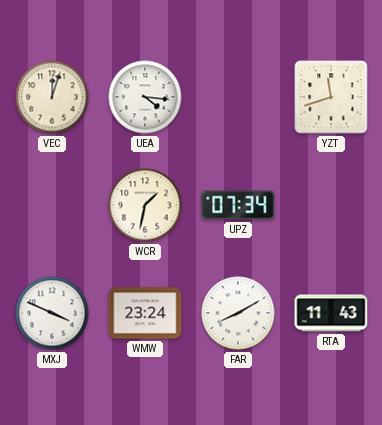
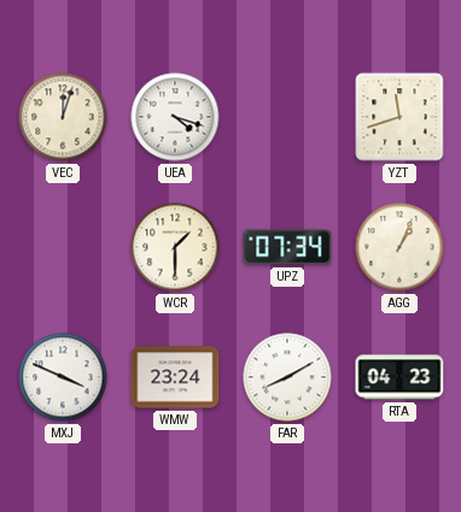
UEA: 4:16 -> 4:18 (175, 117)
WCR: 1:32 -> 1:30 (175, 247)
AGG: none -> 1:04 (399, 247)
RTA: 11:43 -> 04:23 (399, 377)
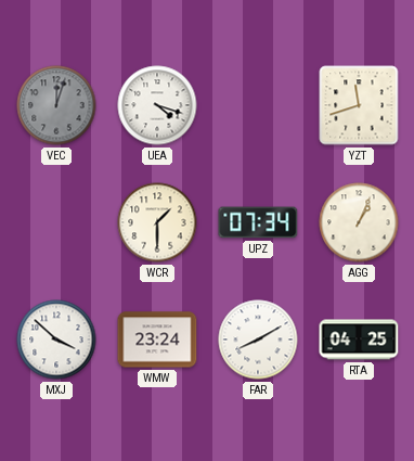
VEC dial: cream -> grey (56, 105)
MXJ: 3:49 -> 3:52 (56, 340)
RTA: 04:23 -> 04:25 (359, 340)
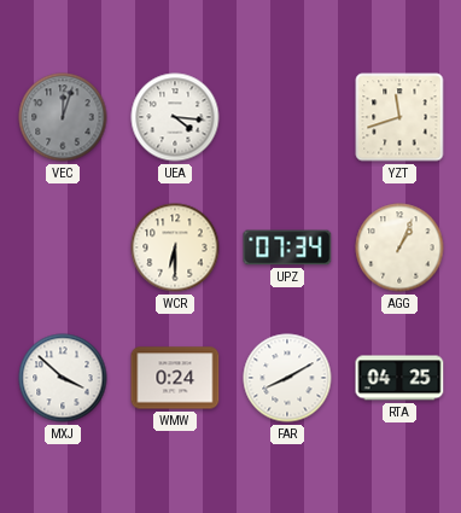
UEA: 4:18 -> 4:16 (175, 117)
WCR: 1:30 -> 6:30 (175, 247)
WMW: 23:24 -> 0:24 (175, 378)
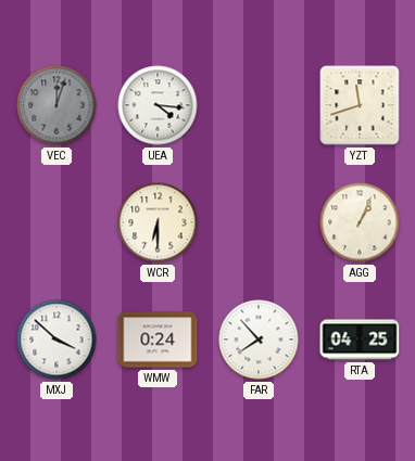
UPZ: 07:34 -> none (287, 247)
FAR: 8:10 -> 7:53 (259, 340)
